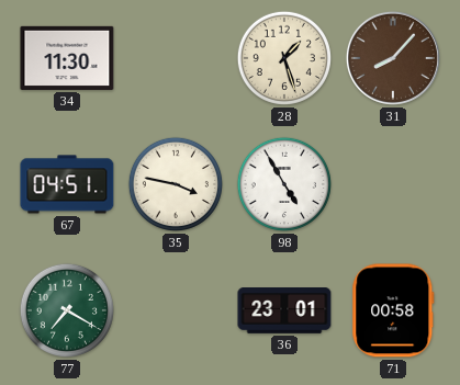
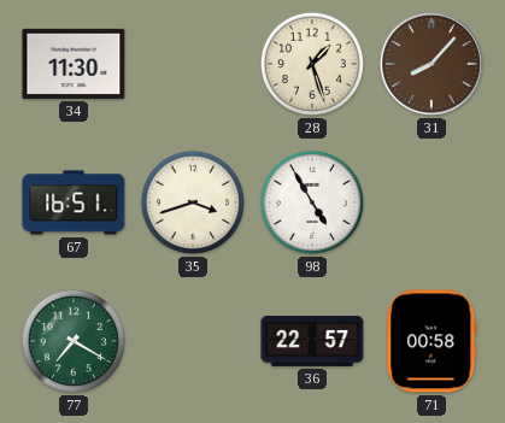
67: 04:51 -> 16:51 (74, 202)
35: 3:47 -> 3:42 (193, 202)
36: 23:01 -> 22:57 (312, 342)
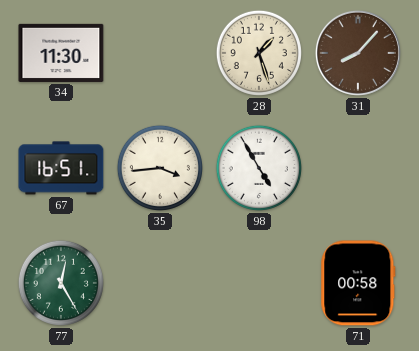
35: 3:42 -> 3:44 (160, 168)
77: 7:20 -> 12:25 (61, 283)
36: 22:57 -> none (312, 342)
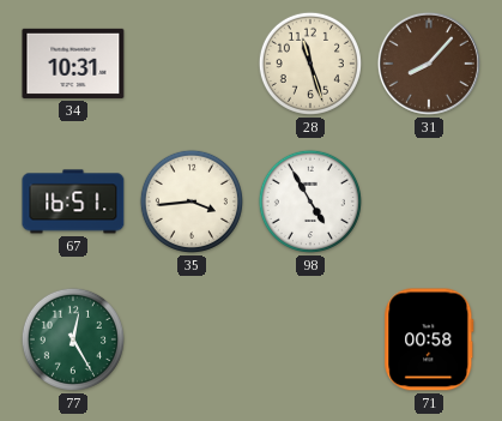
34: 11:30 -> 10:31 (73, 64)
28: 1:27 -> 11:27 (310, 64)
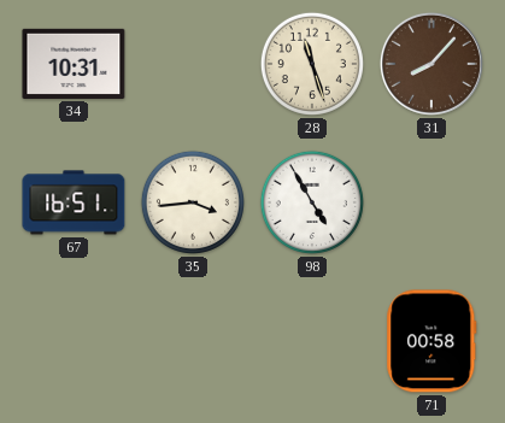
77: 12:25 -> none (73, 339)
